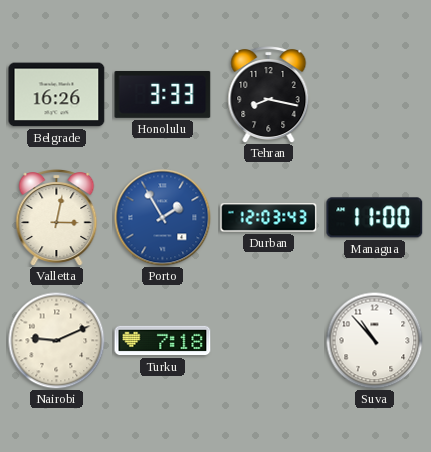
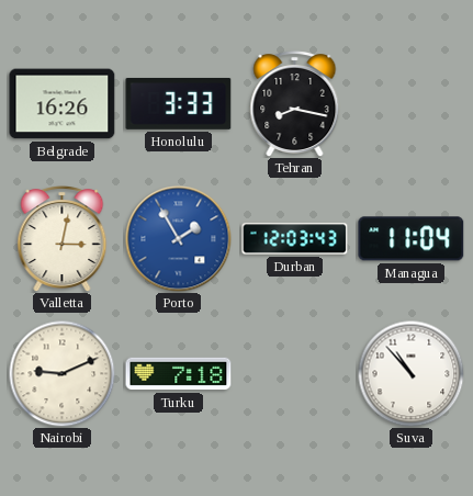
Managua: 11:00 -> 11:04 (412, 239)
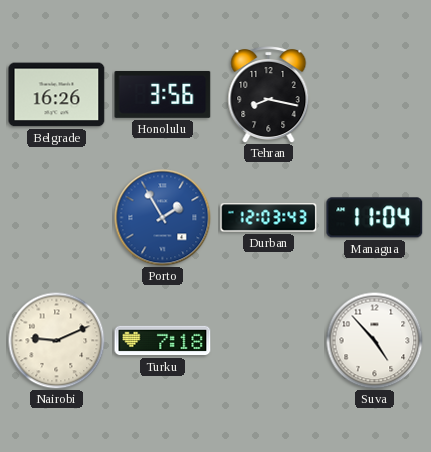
Honolulu: 3:33 -> 3:56 (163, 94)
Valletta: 3:02 -> none (63, 239)
Suva: 10:53 -> 4:53 (374, 340)
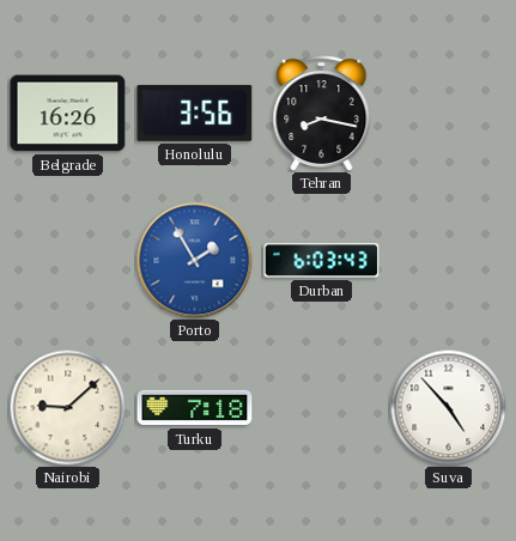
Durban: 12:03 -> 6:03 (322, 261)
Managua: 11:04 -> none (375, 218)
Nairobi: 9:11 -> 9:08 (67, 407)
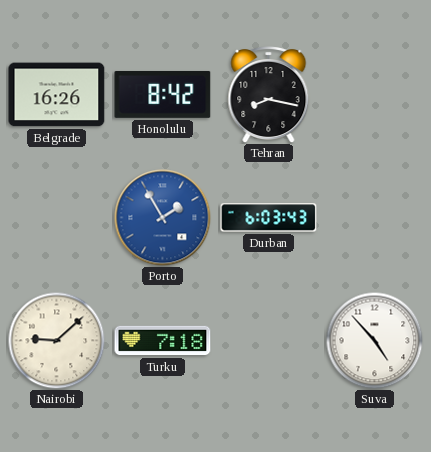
Honolulu: 3:56 -> 8:42 (163, 94)
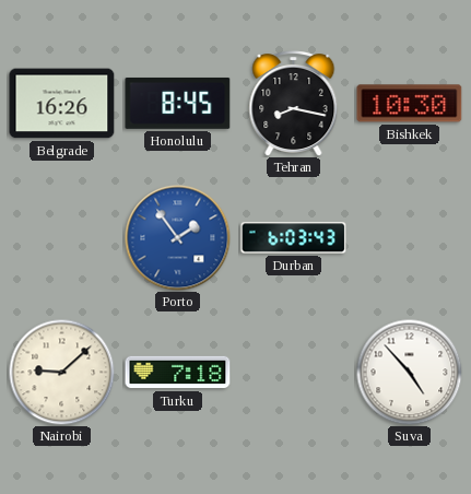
Honolulu: 8:42 -> 8:45 (178, 103)
Bishkek: none -> 10:30 (410, 104)
Porto: 1:55 -> 1:54 (178, 238)
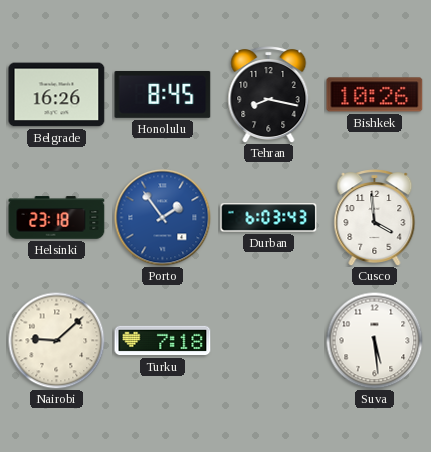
Bishkek: 10:30 -> 10:26 (375, 95)
Helsinki: none -> 23:18 (57, 218)
Cusco: none -> 3:59 (375, 218)
Suva: 4:53 -> 5:29 (374, 340)
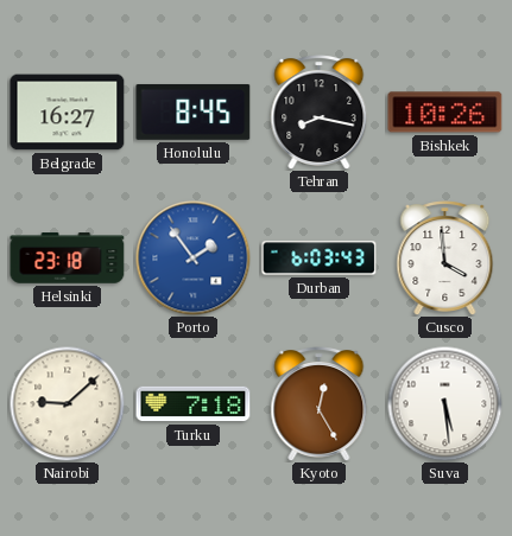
Belgrade: 16:26 -> 16:27 (68, 113)
Kyoto: none -> 12:25 (320, 404)
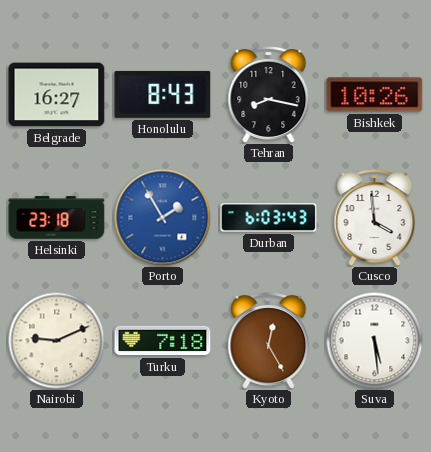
Honolulu: 8:45 -> 8:43 (163, 94)
Porto: 1:54 -> 1:55 (163, 218)
Nairobi: 9:08 -> 9:11 (56, 340)
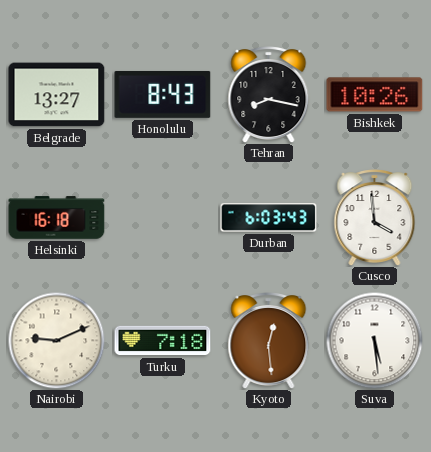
Belgrade: 16:27 -> 13:27 (57, 95)
Helsinki: 23:18 -> 16:18 (57, 218)
Porto: 1:55 -> none (163, 218)
Kyoto: 12:25 -> 12:29 (269, 341)
